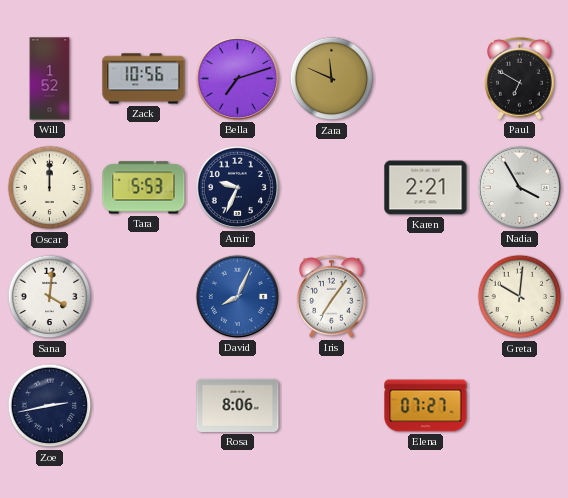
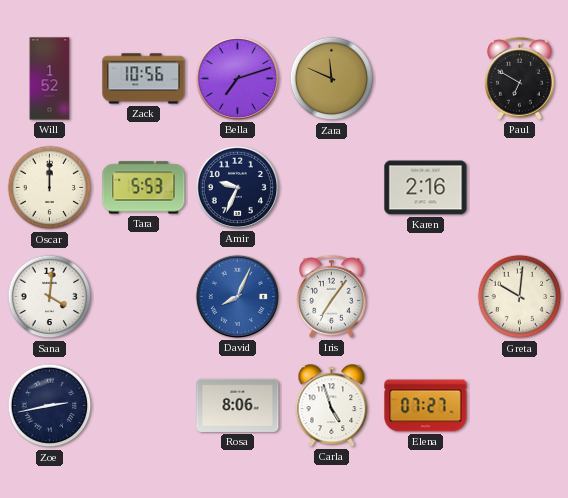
Karen: 2:21 -> 2:16 (426, 188)
Nadia: 3:55 -> none (519, 187)
Carla: none -> 4:57 (332, 406)
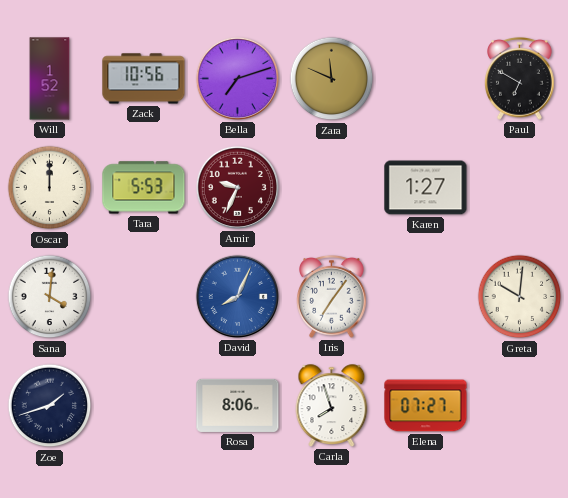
Amir dial: navy -> burgundy (237, 187)
Karen: 2:16 -> 1:27 (426, 188)
Zoe: 2:43 -> 1:42 (50, 406)
Carla: 4:57 -> 7:57 (332, 406)
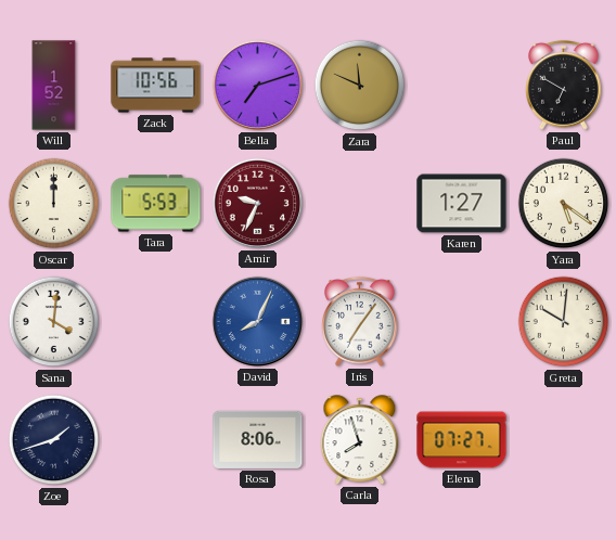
Yara: none -> 5:21 (564, 204)
